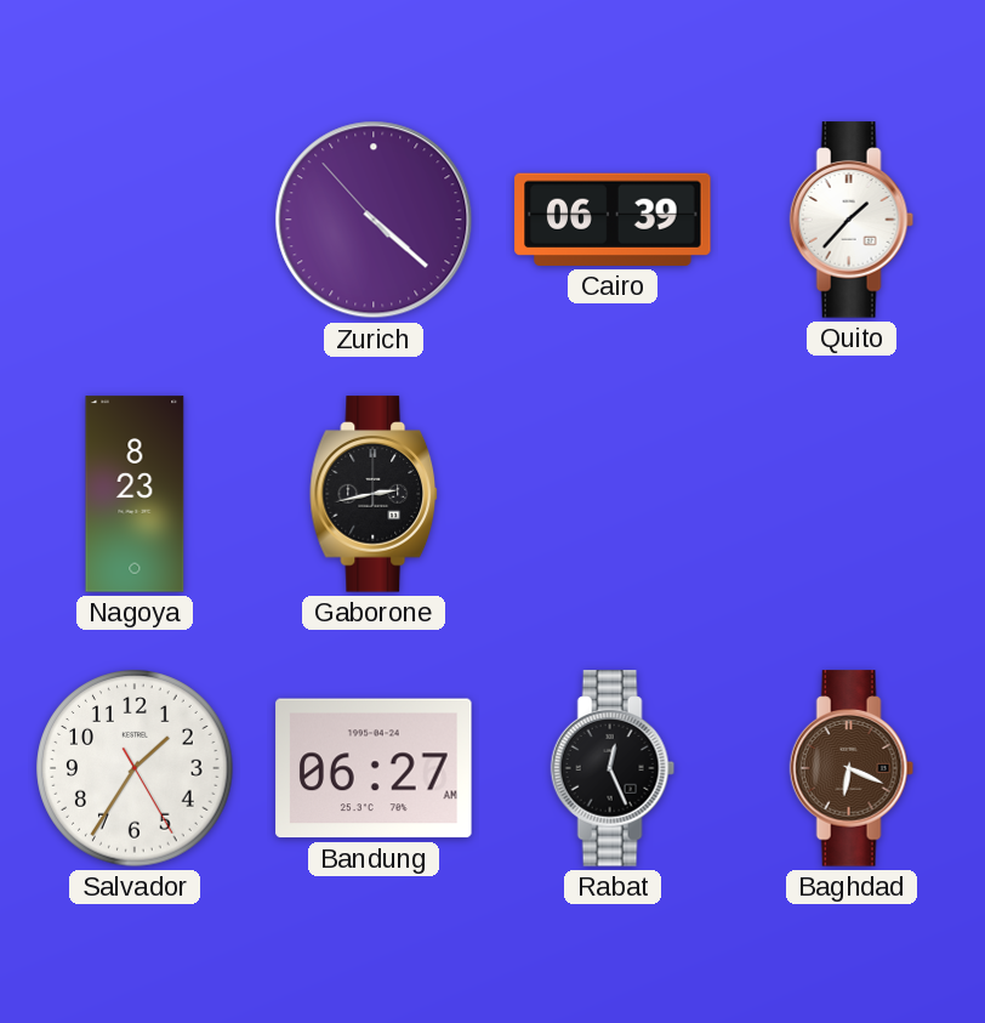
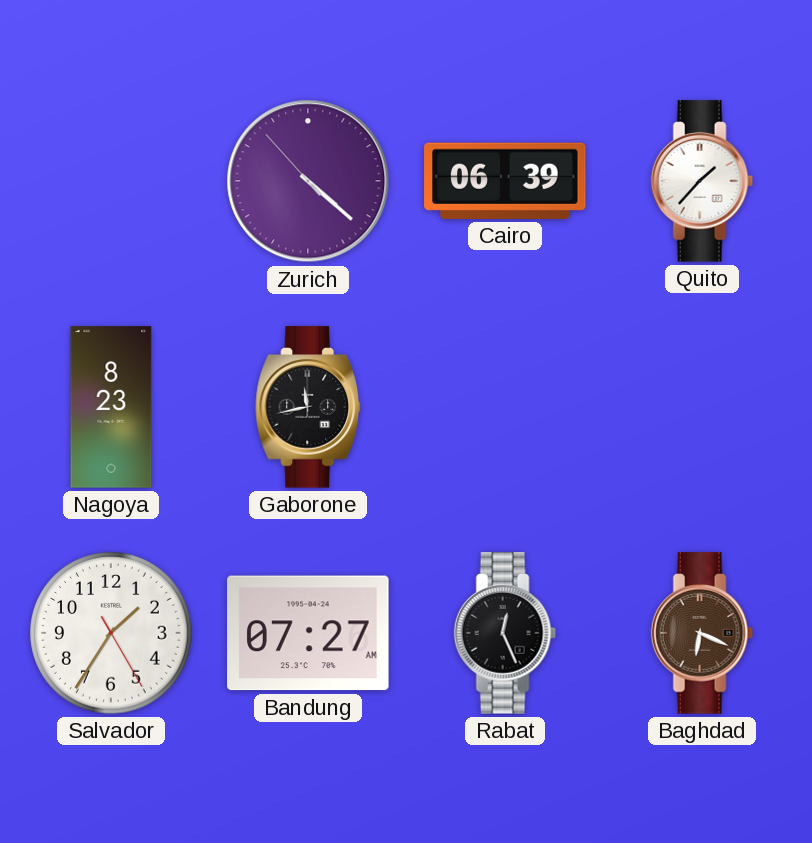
Gaborone: 2:43 -> 11:43 (309, 407)
Bandung: 06:27 -> 07:27 (308, 633)
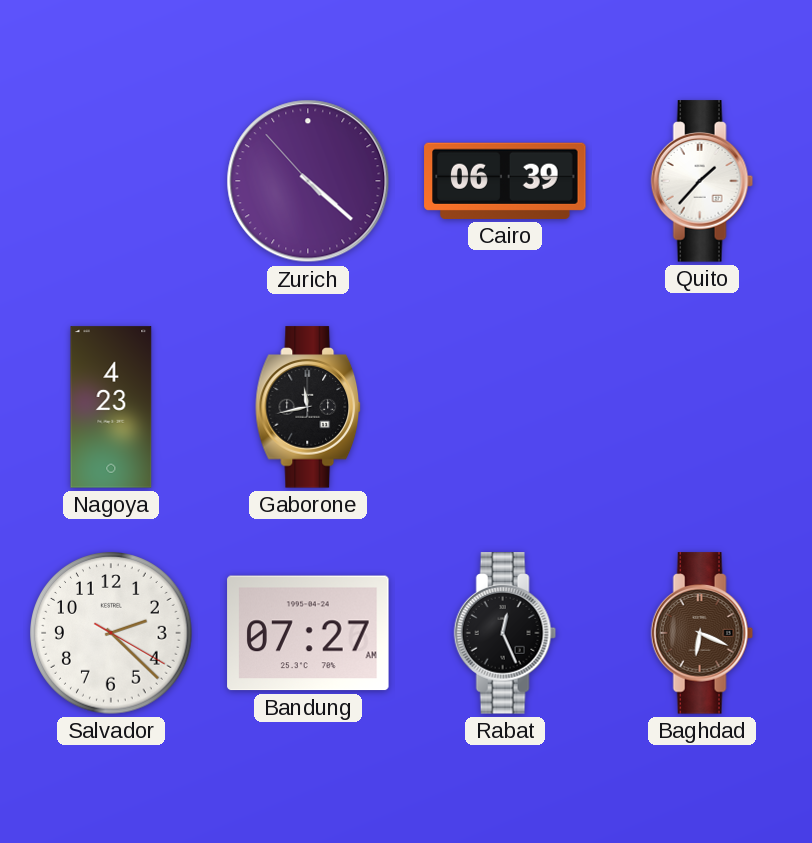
Nagoya: 8:23 -> 4:23 (111, 407)
Salvador: 1:35 -> 2:22 (111, 633)
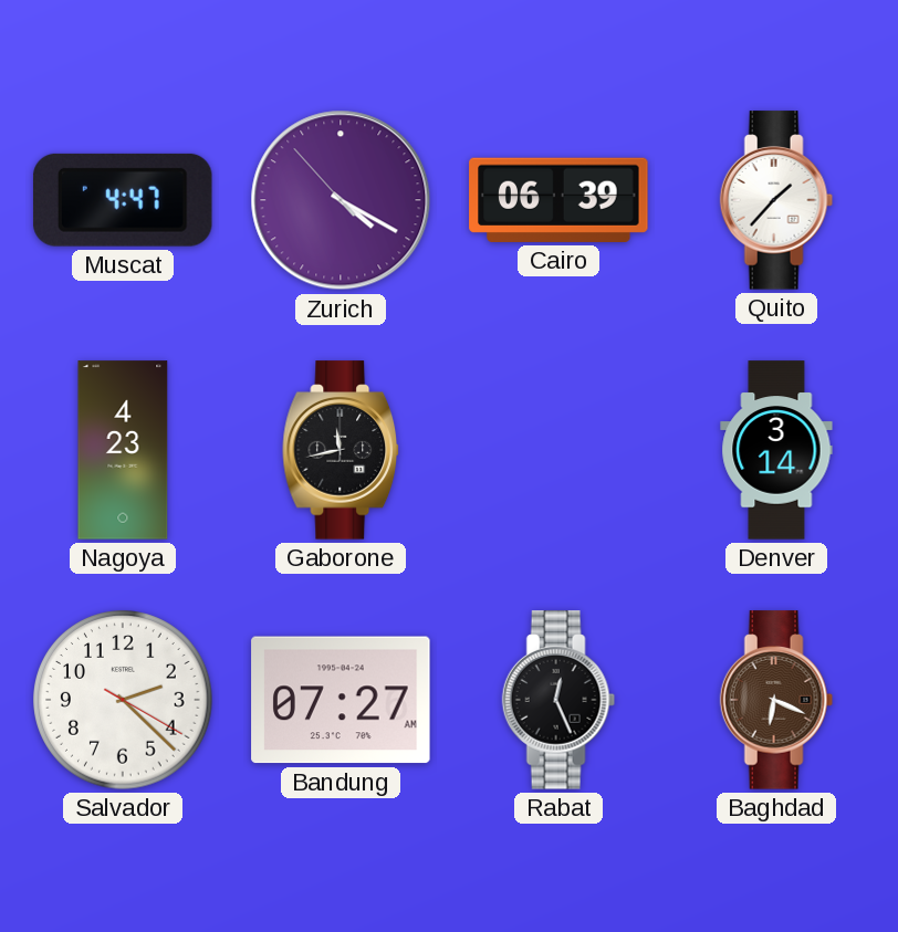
Muscat: none -> 4:47 (123, 200)
Zurich: 4:21 -> 4:19 (341, 200)
Denver: none -> 3:14 (776, 450)
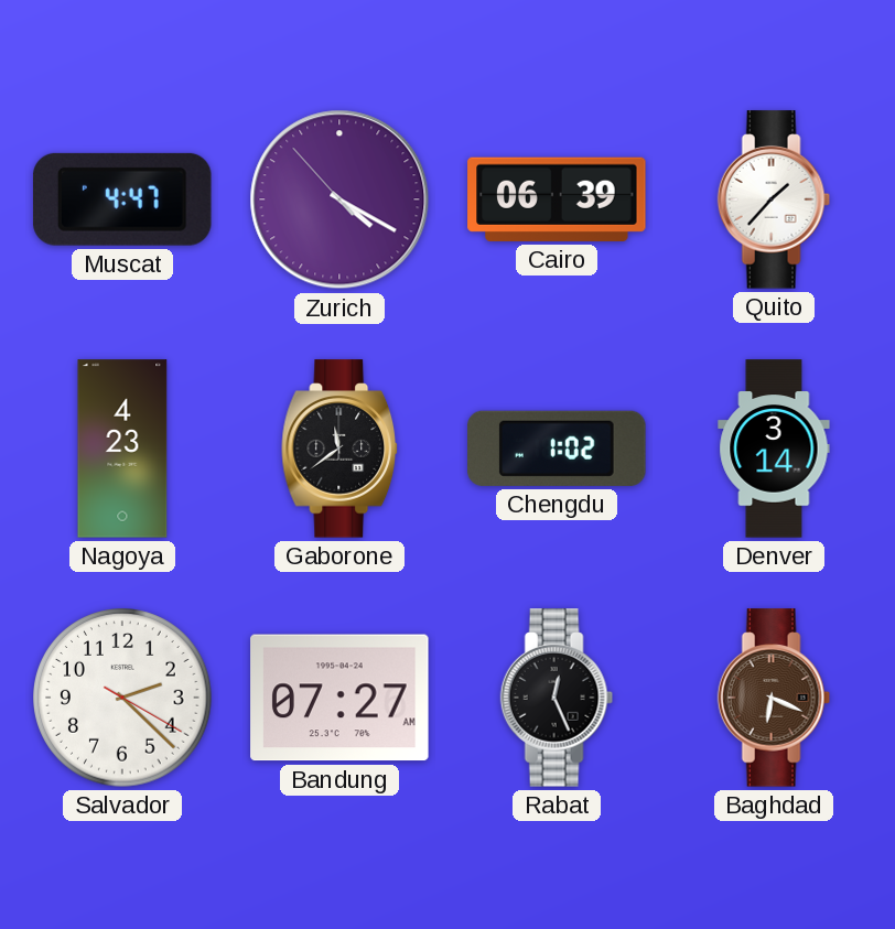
Gaborone: 11:43 -> 11:39 (341, 449)
Chengdu: none -> 1:02 (557, 449)
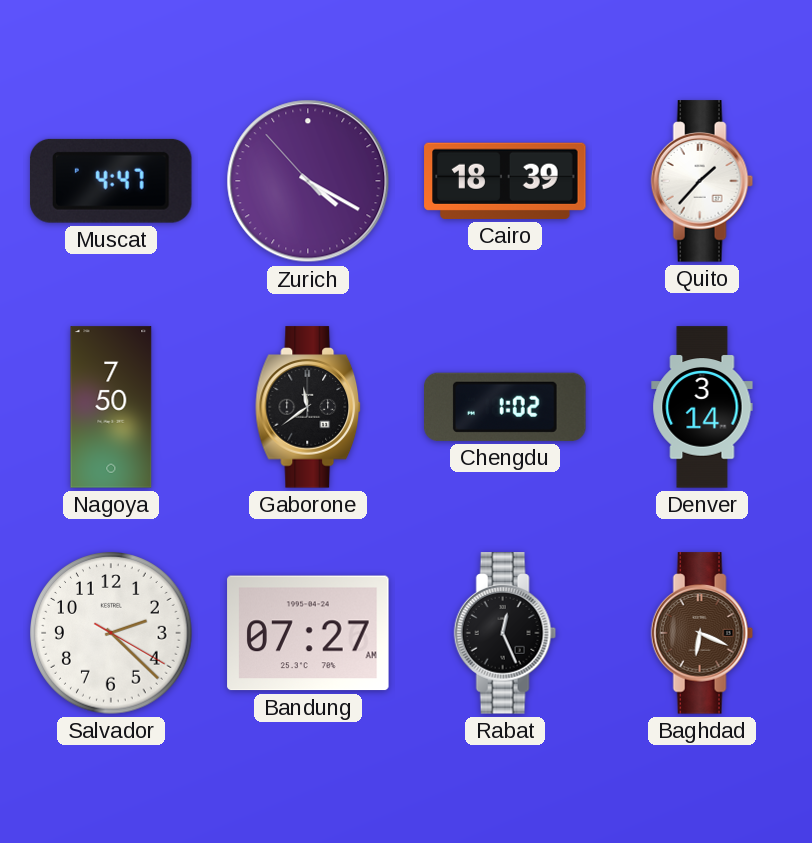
Cairo: 06:39 -> 18:39 (505, 181)
Nagoya: 4:23 -> 7:50 (111, 407)
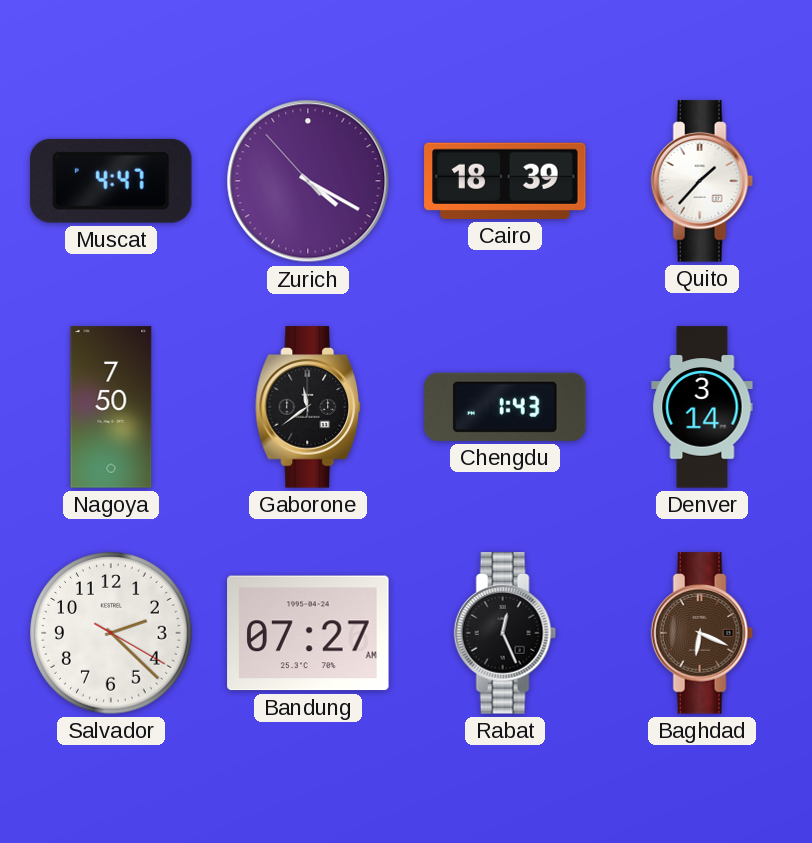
Chengdu: 1:02 -> 1:43 (505, 407)
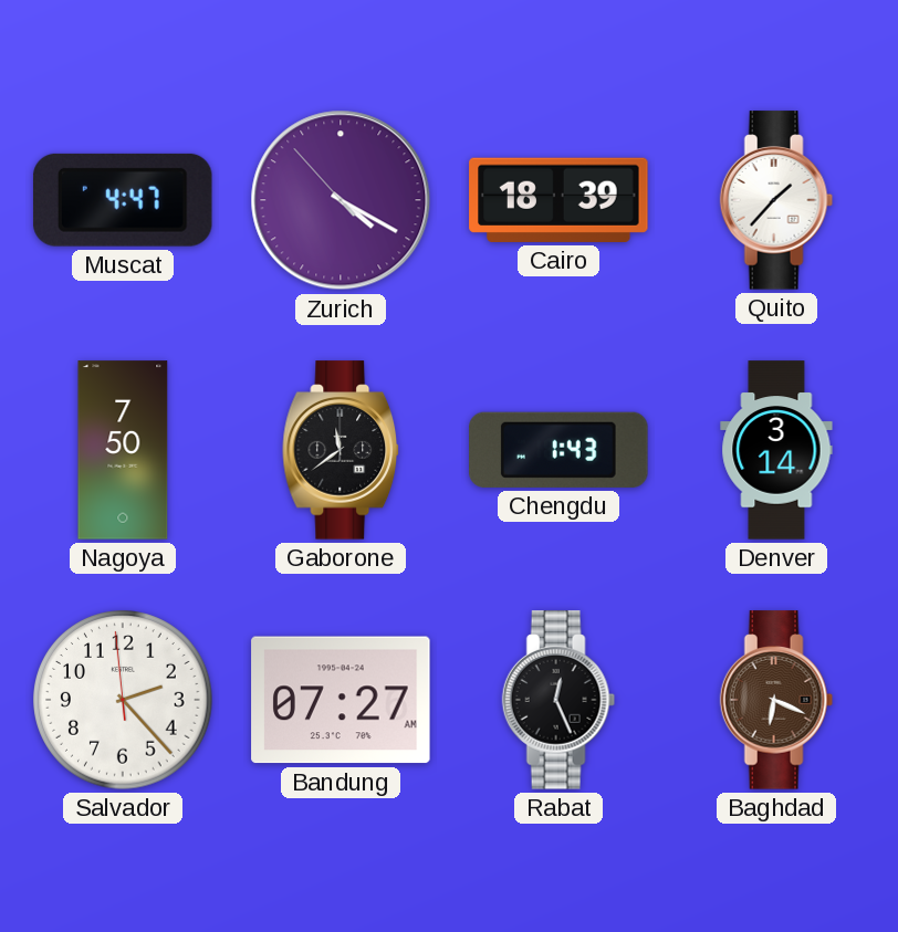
Salvador: 2:22:20 -> 2:22:59 (123, 700)
